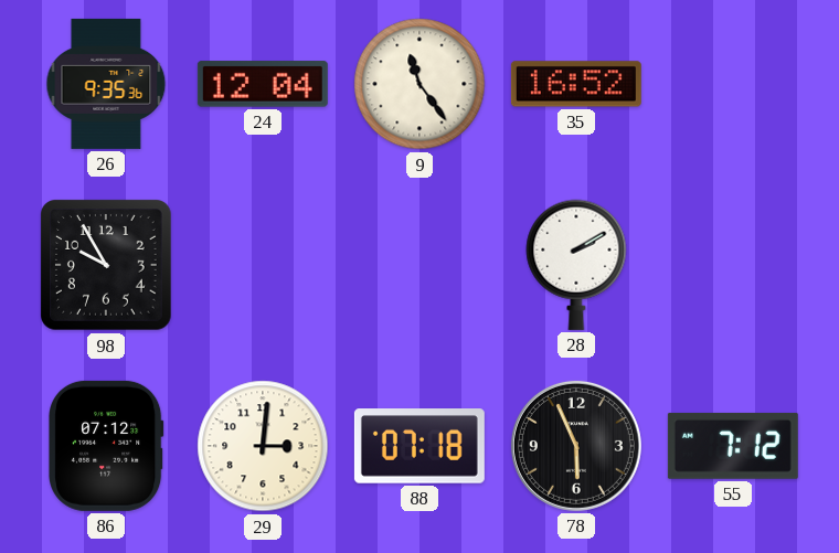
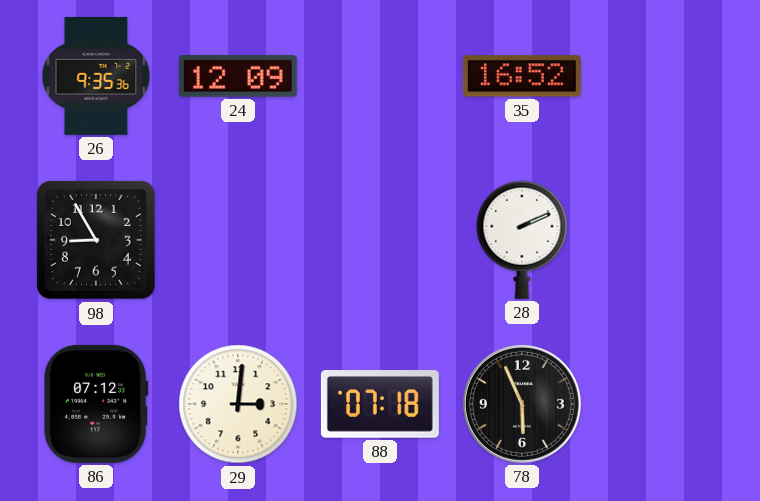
24: 12:04 -> 12:09 (238, 76)
9: 11:24 -> none (419, 84)
98: 9:55 -> 8:55 (97, 241)
28: 2:10 -> 2:11 (522, 240)
55: 7:12 -> none (733, 446)
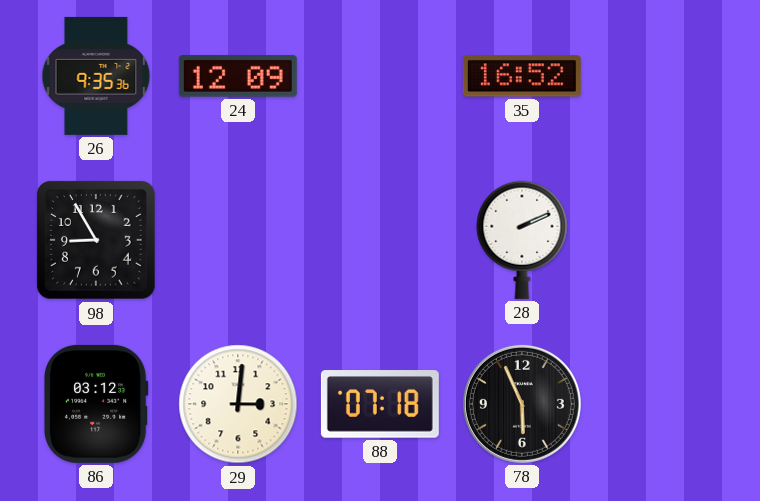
86: 07:12 -> 03:12 (97, 404)
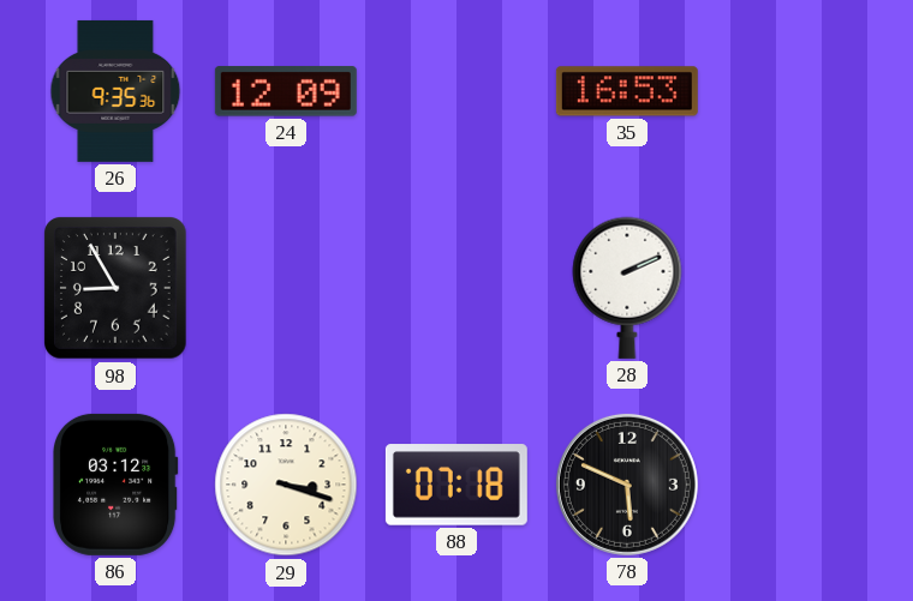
35: 16:52 -> 16:53 (627, 91)
29: 3:01 -> 3:18 (286, 485)
78: 5:56 -> 5:49 (627, 485)
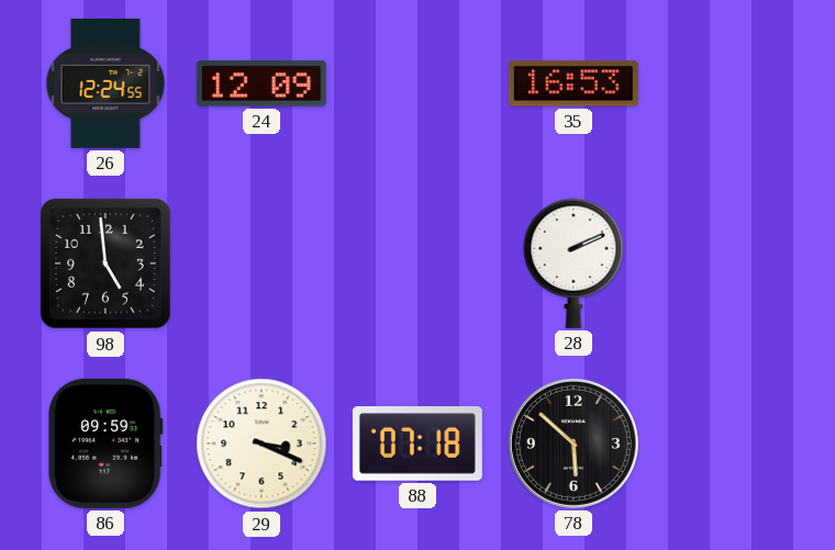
26: 9:35 -> 12:24 (105, 83)
98: 8:55 -> 4:59 (107, 265)
86: 03:12 -> 09:59 (107, 444)
29: 3:18 -> 3:19 (261, 444)
78: 5:49 -> 5:52 (574, 444)
